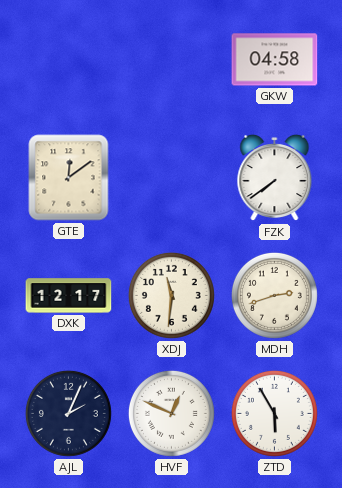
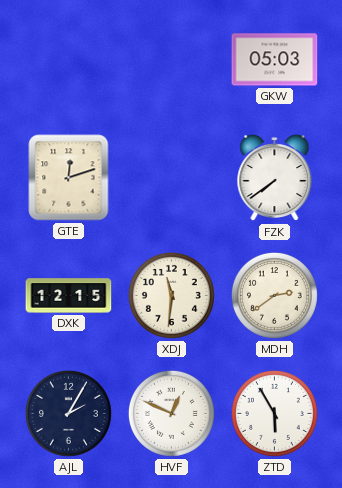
GKW: 04:58 -> 05:03 (275, 60)
GTE: 12:09 -> 12:12 (69, 178)
DXK: 12:17 -> 12:15 (69, 296)
MDH: 2:42 -> 2:39 (274, 295)
AJL: 2:04 -> 2:05 (68, 413)
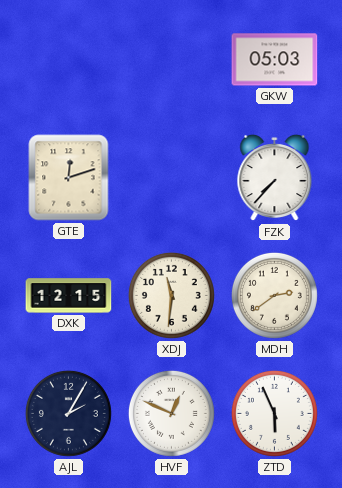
FZK: 7:39 -> 7:37 (275, 178)
ZTD: 5:55 -> 5:56 (274, 413)
